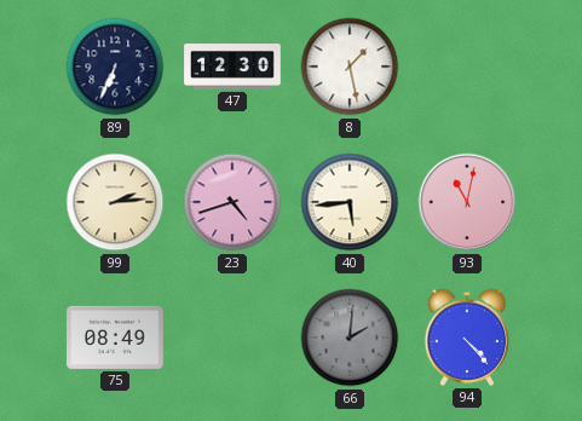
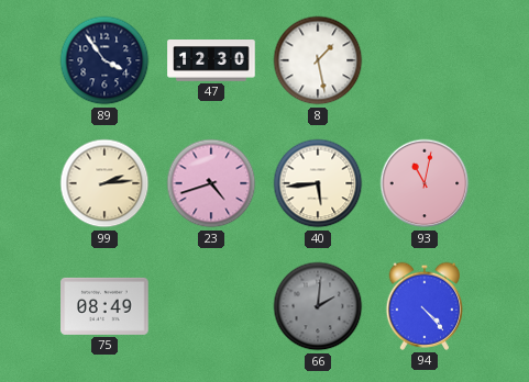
89: 6:34 -> 3:54 (104, 60)
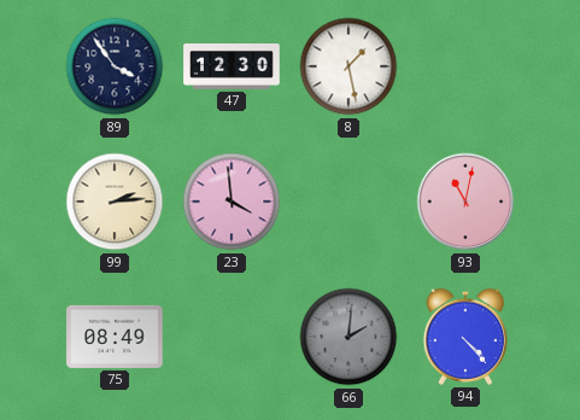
23: 4:42 -> 3:59 (232, 202)
40: 5:44 -> none (318, 183)
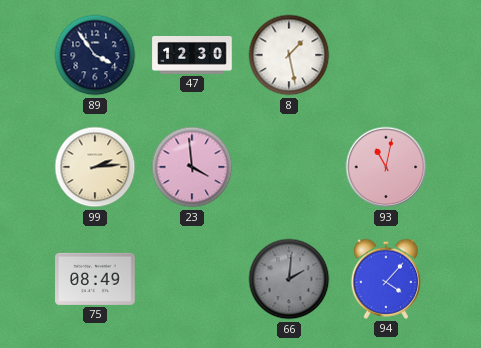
94: 4:23 -> 4:07 (386, 279)
